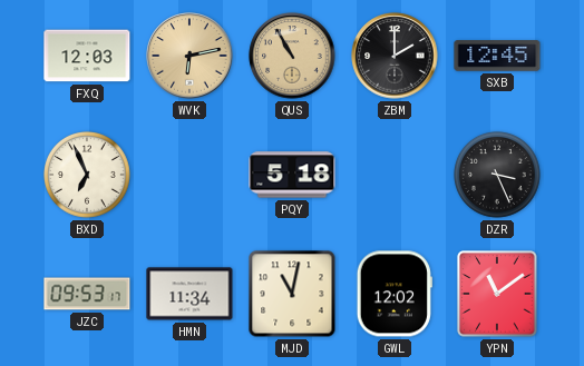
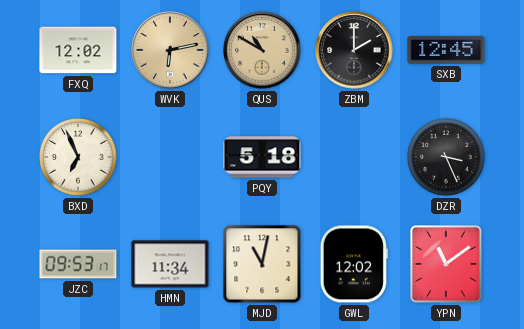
FXQ: 12:03 -> 12:02 (78, 50)
QUS: 10:55 -> 10:50 (262, 50)
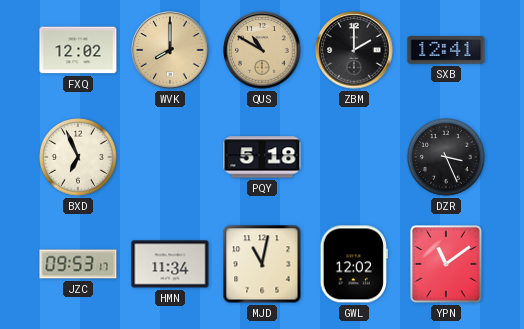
WVK: 6:13 -> 8:00 (170, 50)
SXB: 12:45 -> 12:41 (446, 50)
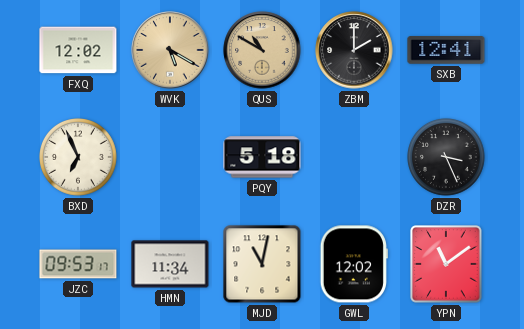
WVK: 8:00 -> 5:20 (170, 50)
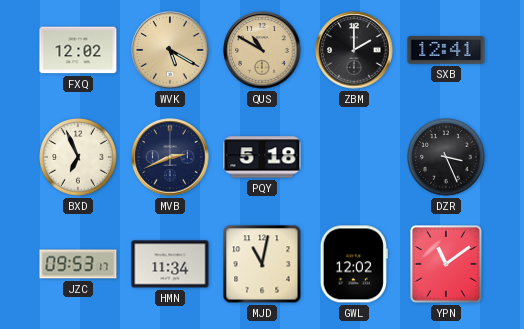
MVB: none -> 2:41 (170, 157)
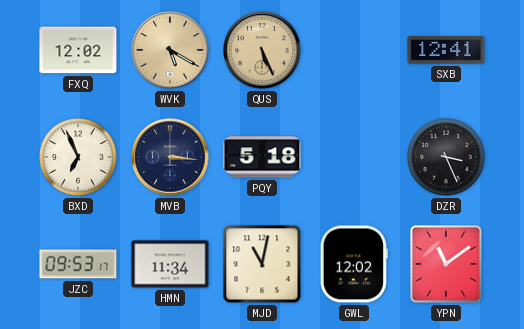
QUS: 10:50 -> 5:26 (262, 50)
ZBM: 2:00 -> none (354, 50)
MVB: 2:41 -> 3:16 (170, 157)
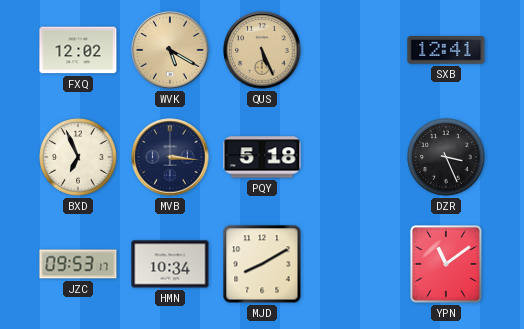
HMN: 11:34 -> 10:34 (170, 264)
MJD: 11:02 -> 8:10 (262, 264)
GWL: 12:02 -> none (354, 264)
